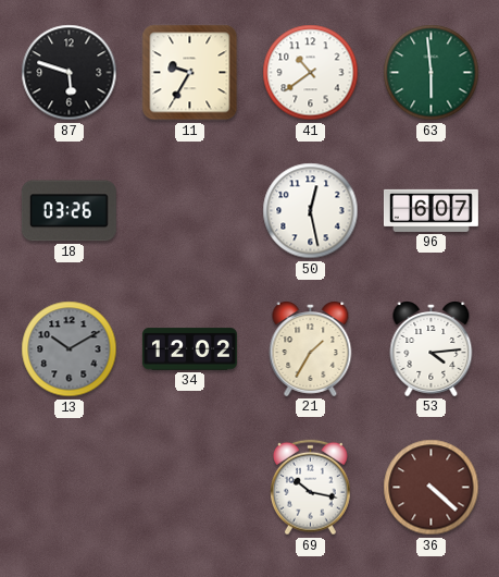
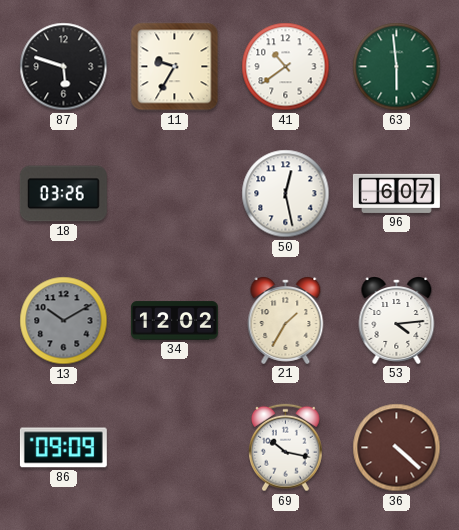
86: none -> 09:09 (63, 448)
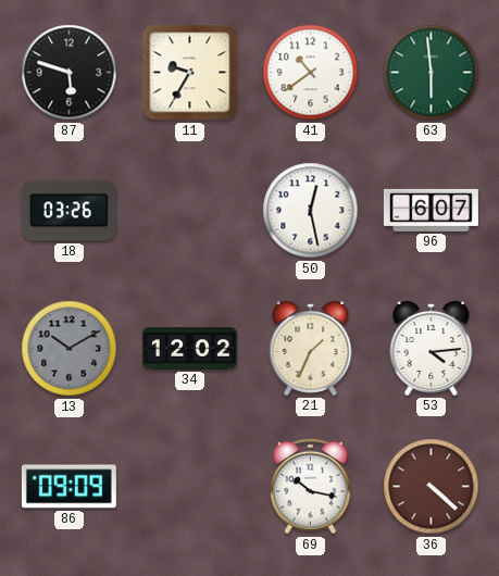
21: 1:35 -> 1:34 (311, 349)
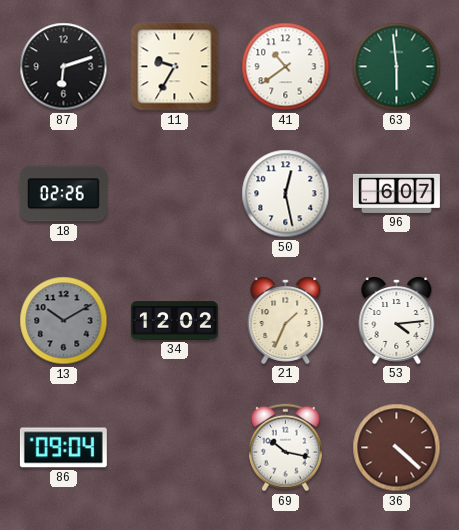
87: 5:48 -> 6:12 (64, 67)
18: 03:26 -> 02:26 (63, 194)
86: 09:09 -> 09:04 (63, 448)
